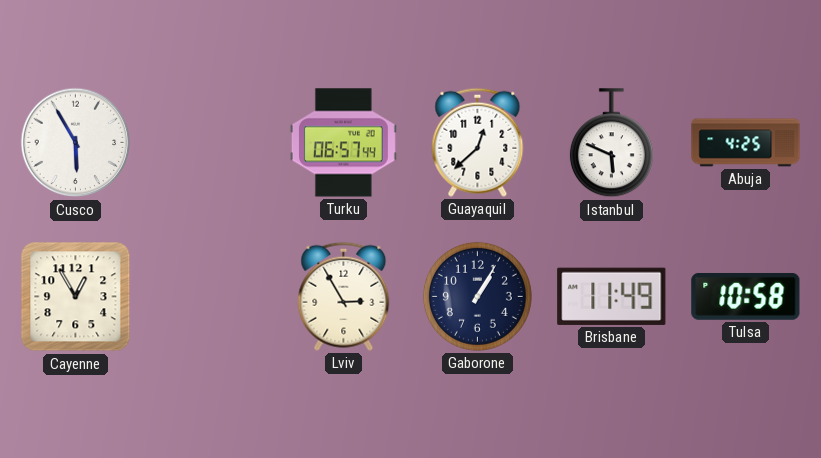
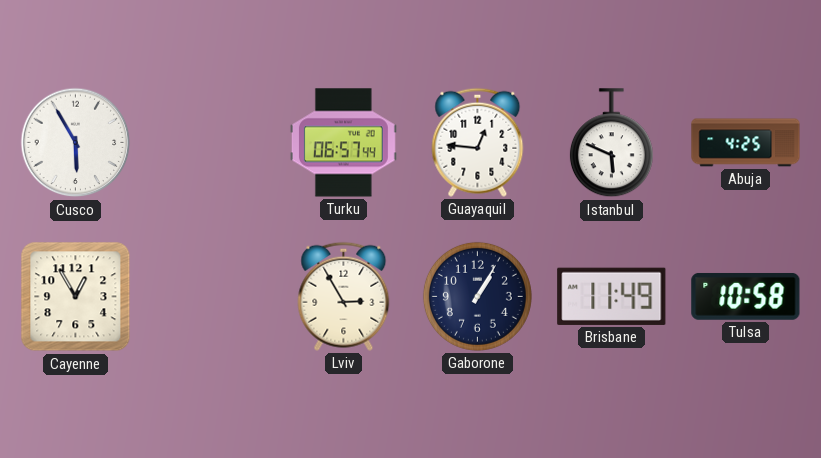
Guayaquil: 12:38 -> 12:46 (478, 142)
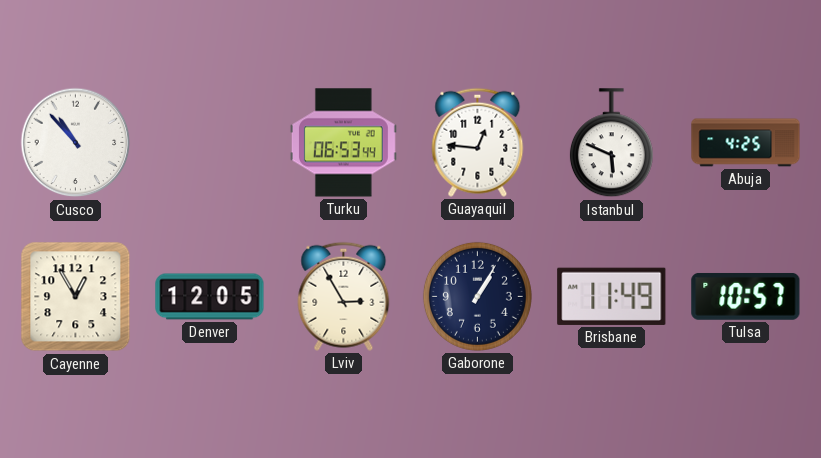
Cusco: 5:55 -> 10:53 (76, 143)
Turku: 06:57 -> 06:53 (343, 143)
Denver: none -> 12:05 (210, 297)
Tulsa: 10:58 -> 10:57 (746, 296)
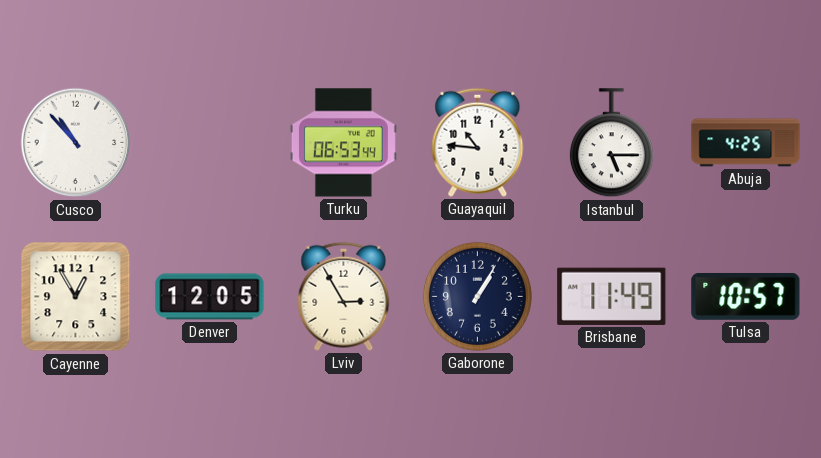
Guayaquil: 12:46 -> 10:46 (478, 142)
Istanbul: 5:49 -> 5:15 (611, 143)
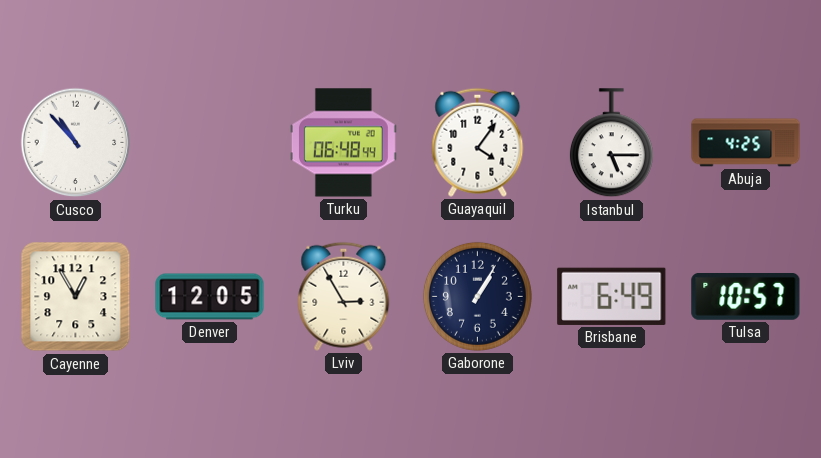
Turku: 06:53 -> 06:48 (343, 143)
Guayaquil: 10:46 -> 4:06 (478, 142)
Brisbane: 11:49 -> 6:49 (612, 296)
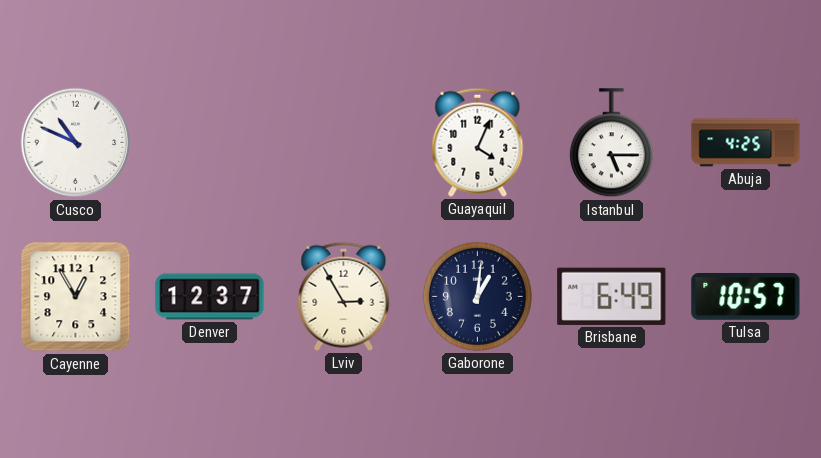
Cusco: 10:53 -> 10:49 (76, 143)
Turku: 06:48 -> none (343, 143)
Guayaquil: 4:06 -> 4:04 (478, 142)
Denver: 12:05 -> 12:37 (210, 297)
Gaborone: 1:05 -> 1:01 (477, 296)
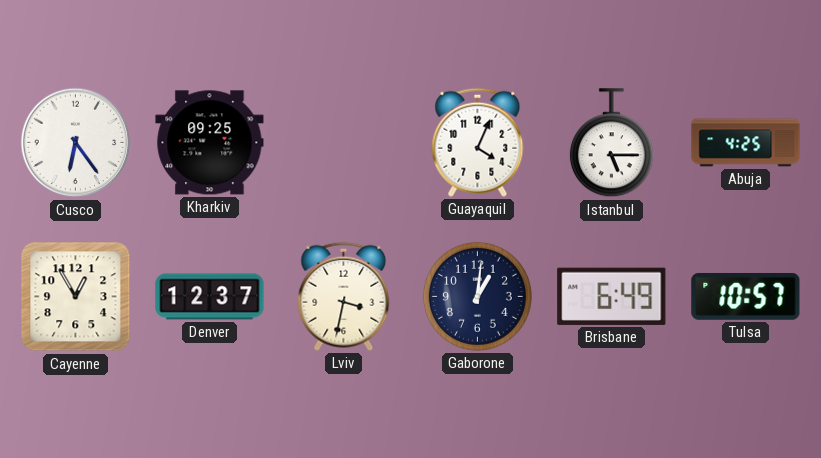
Cusco: 10:49 -> 6:24 (76, 143)
Kharkiv: none -> 09:25 (210, 143)
Lviv: 2:55 -> 3:32 (344, 296)
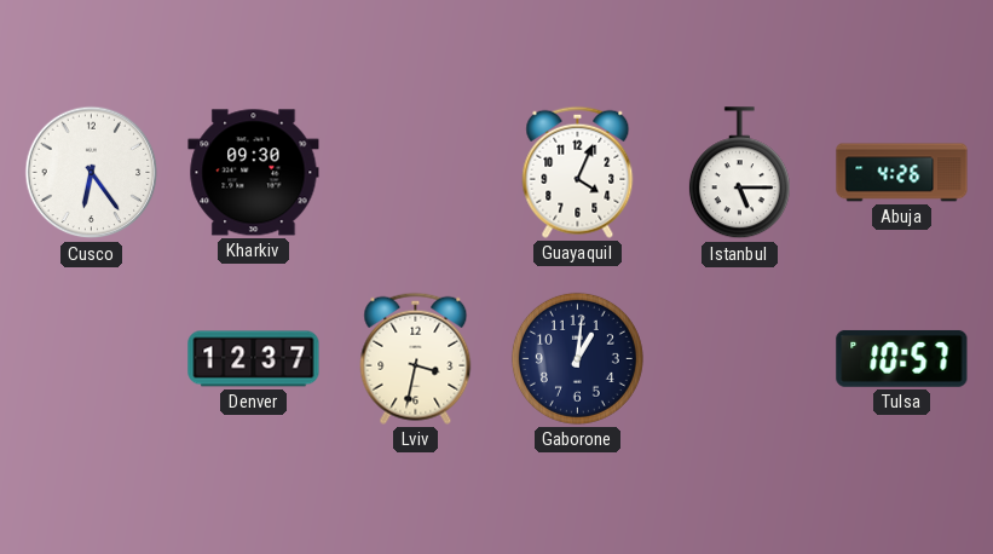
Kharkiv: 09:25 -> 09:30 (254, 173)
Abuja: 4:25 -> 4:26 (902, 173)
Cayenne: 12:55 -> none (76, 297)
Brisbane: 6:49 -> none (612, 296)
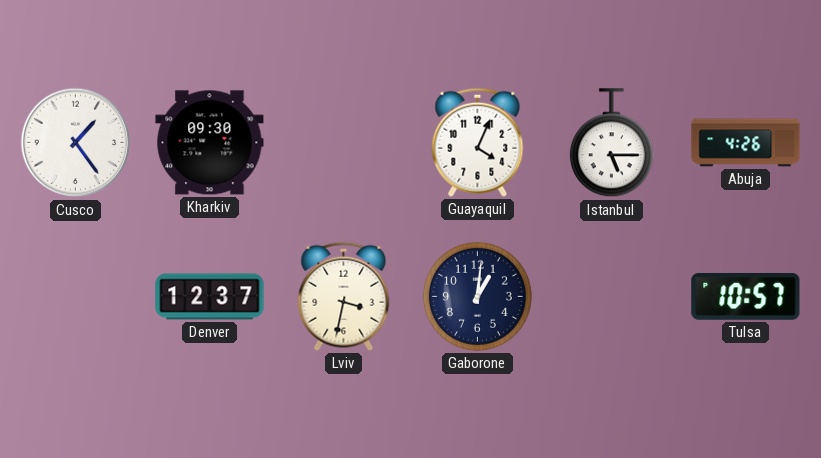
Cusco: 6:24 -> 1:24 (76, 143)
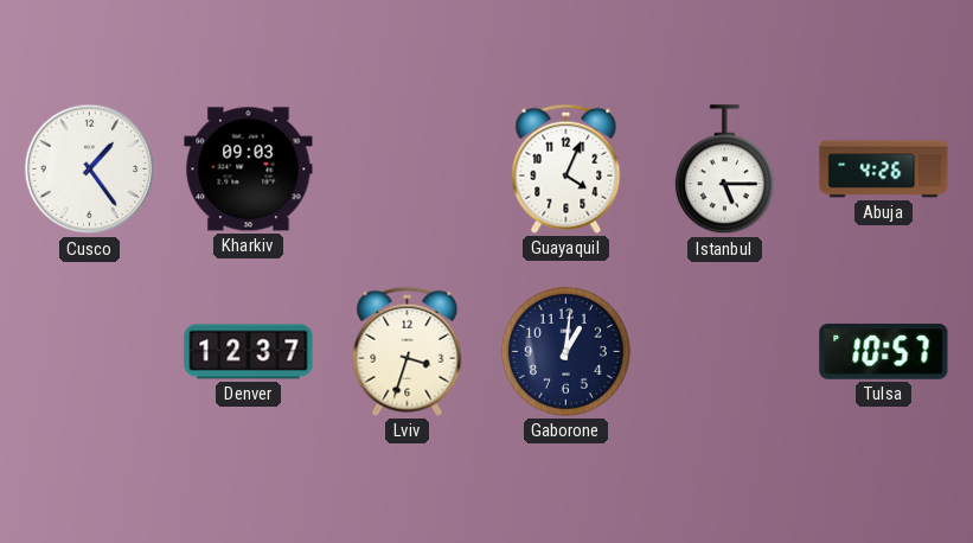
Kharkiv: 09:30 -> 09:03 (249, 170)
Lviv: 3:32 -> 3:33 (408, 351)
